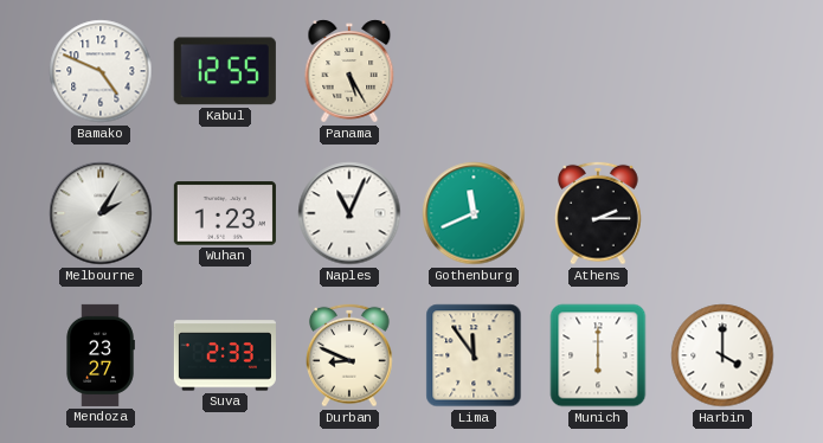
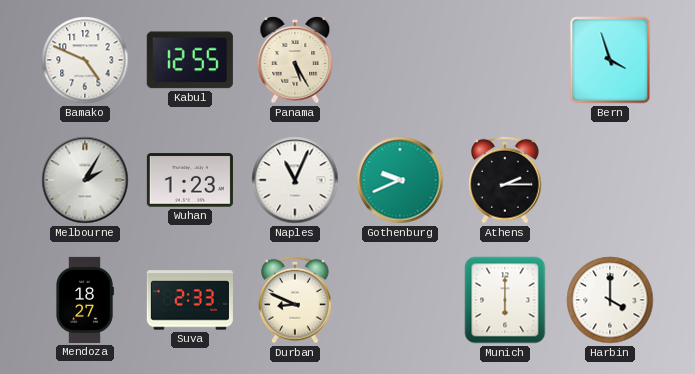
Bern: none -> 3:57 (610, 60)
Gothenburg: 11:41 -> 9:41 (400, 180)
Mendoza: 23:27 -> 18:27 (85, 300)
Lima: 11:54 -> none (474, 355)
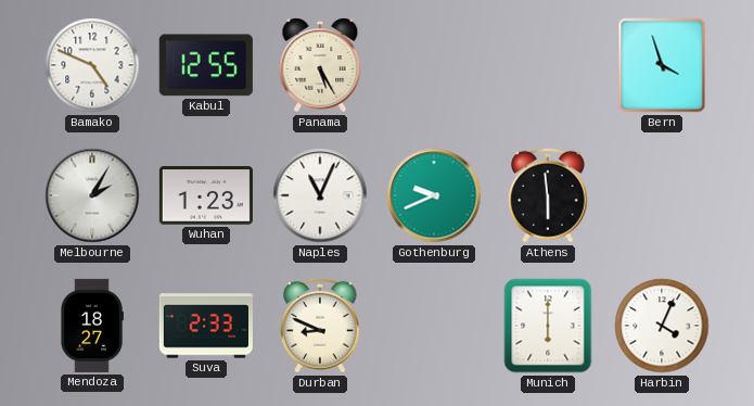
Athens: 2:15 -> 5:59 (549, 195)
Harbin: 4:00 -> 4:04 (662, 326)
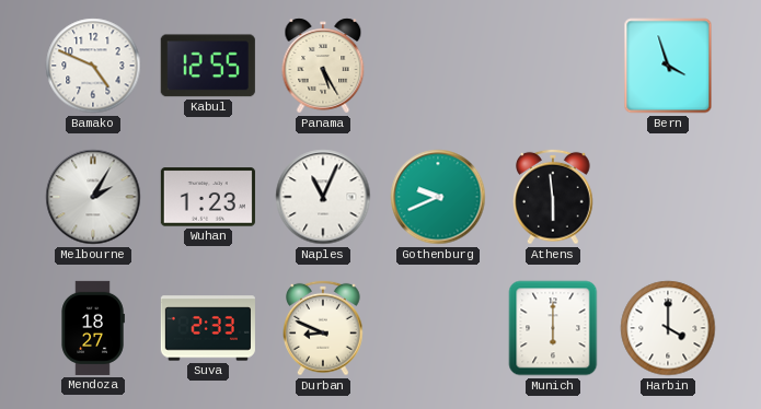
Harbin: 4:04 -> 4:00 (668, 328)
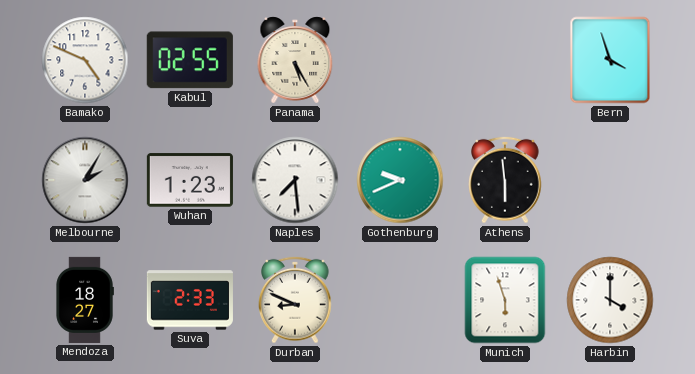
Kabul: 12:55 -> 02:55 (190, 60)
Naples: 11:04 -> 7:29 (295, 180)
Munich: 6:00 -> 5:57 (505, 300)
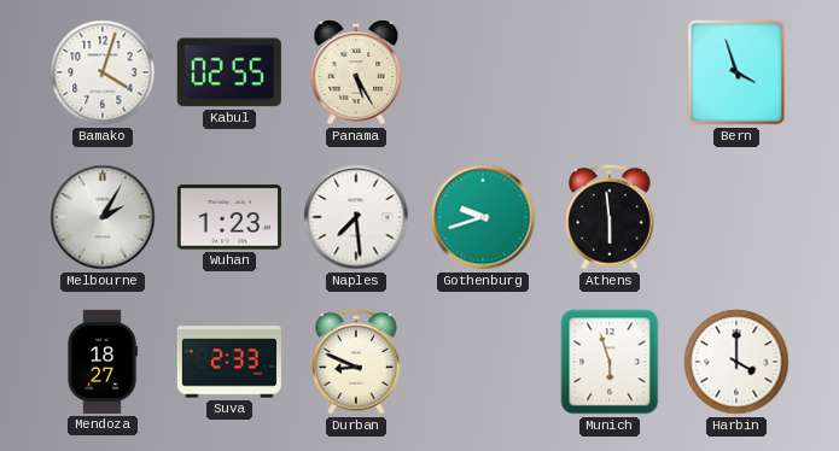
Bamako: 4:49 -> 4:03 (103, 72)
Gothenburg: 9:41 -> 9:42 (483, 217)
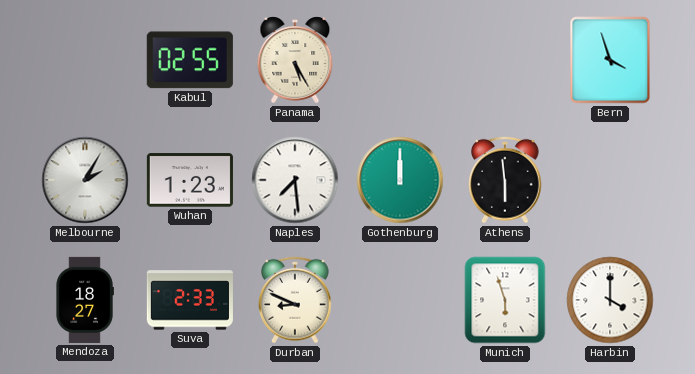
Bamako: 4:03 -> none (103, 72)
Gothenburg: 9:42 -> 12:00 (400, 180)
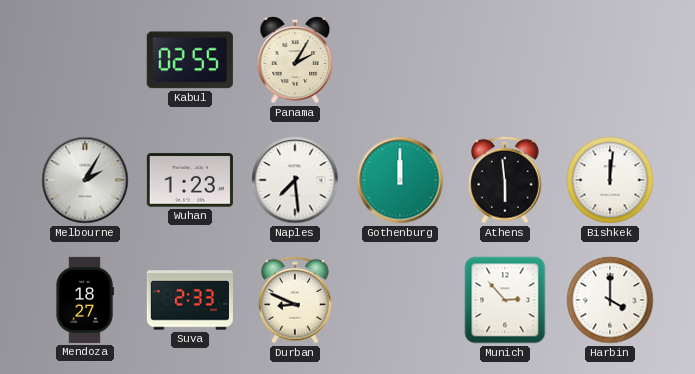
Panama: 5:25 -> 2:05 (295, 60)
Bern: 3:57 -> none (610, 60)
Bishkek: none -> 12:01 (610, 180)
Munich: 5:57 -> 2:53 (505, 300)
